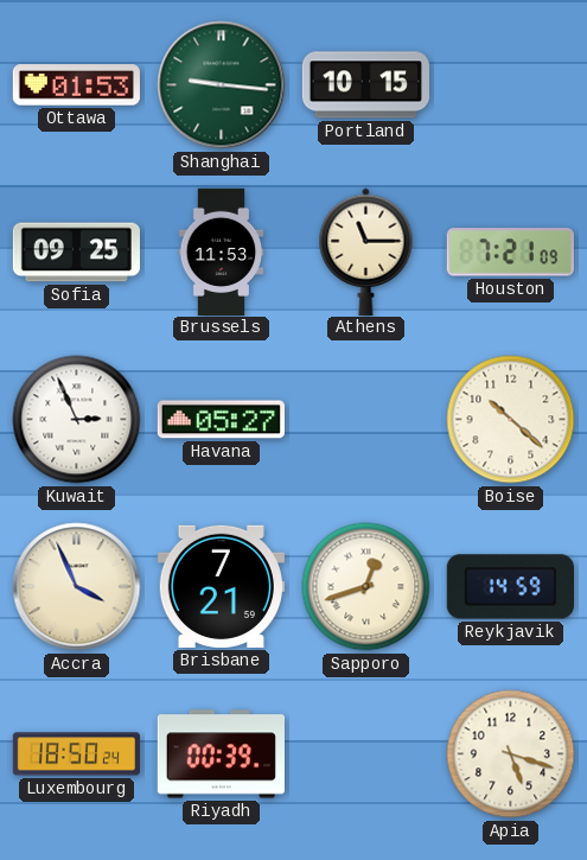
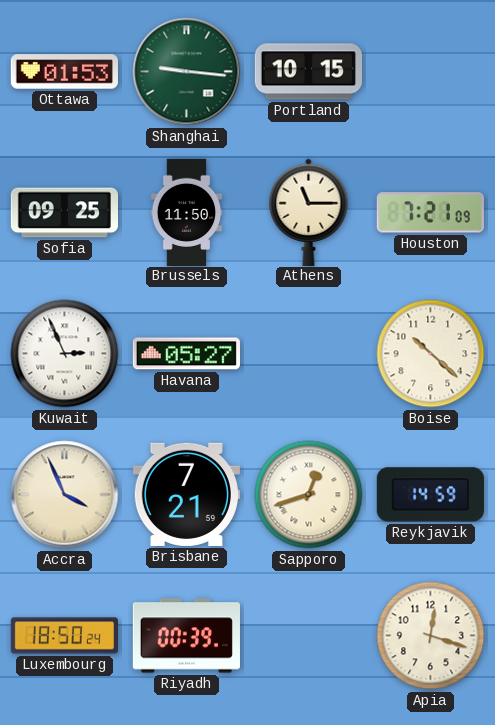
Brussels: 11:53 -> 11:50 (187, 212)
Apia: 5:18 -> 12:18 (431, 636)
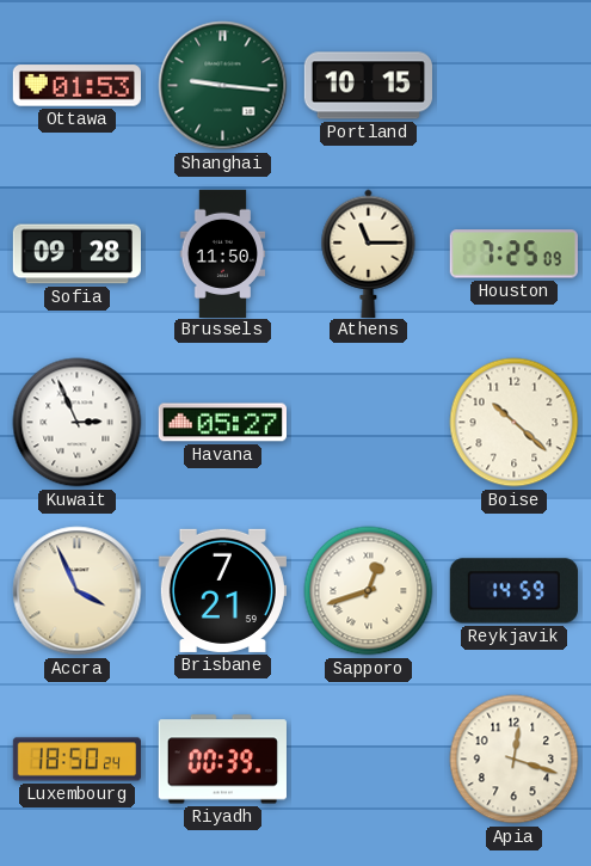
Sofia: 09:25 -> 09:28 (76, 254)
Houston: 7:21 -> 7:25 (513, 254)
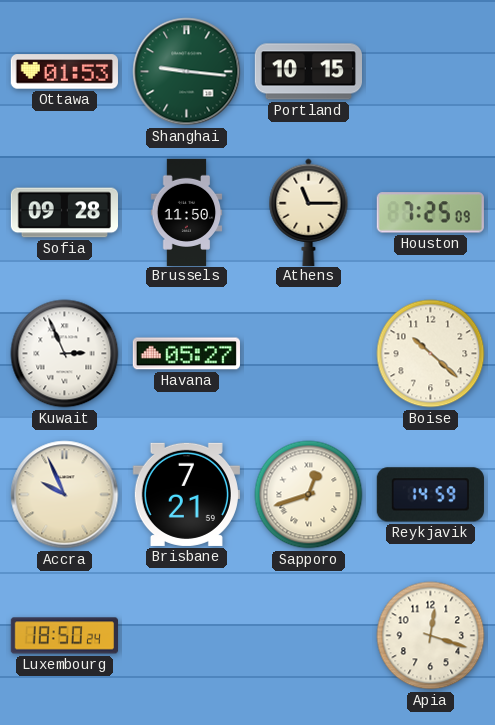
Accra: 3:56 -> 9:56 (65, 495)
Riyadh: 00:39 -> none (222, 760)
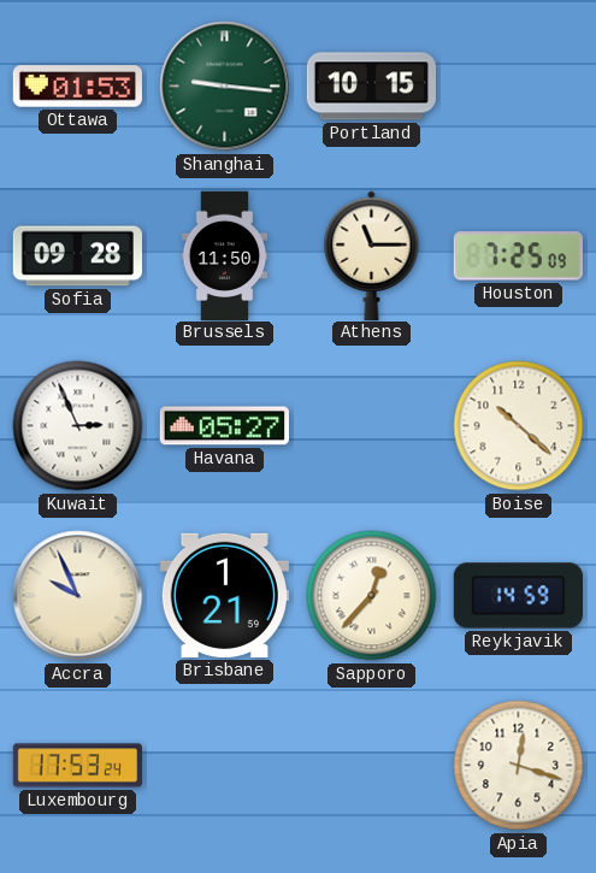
Brisbane: 7:21 -> 1:21 (224, 595)
Sapporo: 12:42 -> 12:37 (372, 596)
Luxembourg: 18:50 -> 17:53 (77, 766)
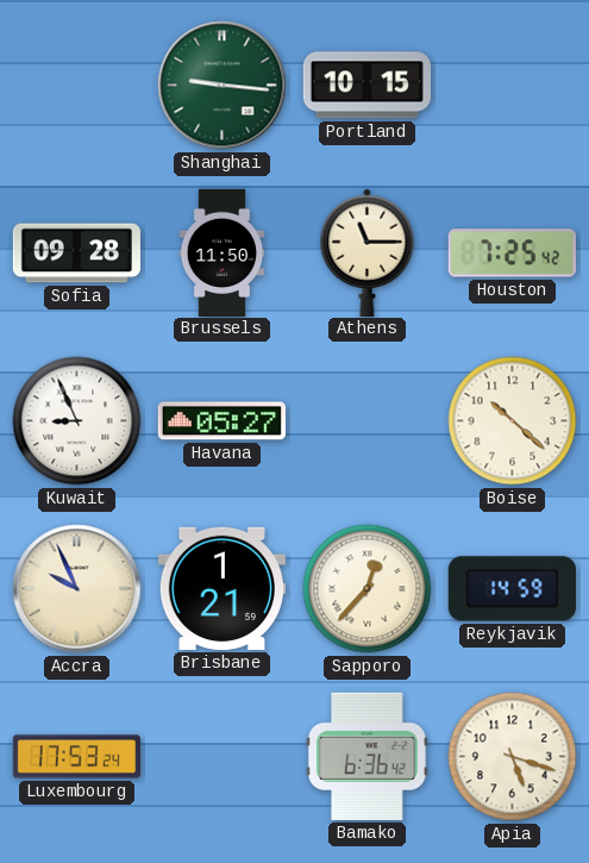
Ottawa: 01:53 -> none (77, 87)
Houston: 7:25:09 -> 7:25:42 (512, 254)
Kuwait: 2:56 -> 8:56 (77, 421)
Bamako: none -> 6:36 (366, 756)
Apia: 12:18 -> 5:18 (513, 757)
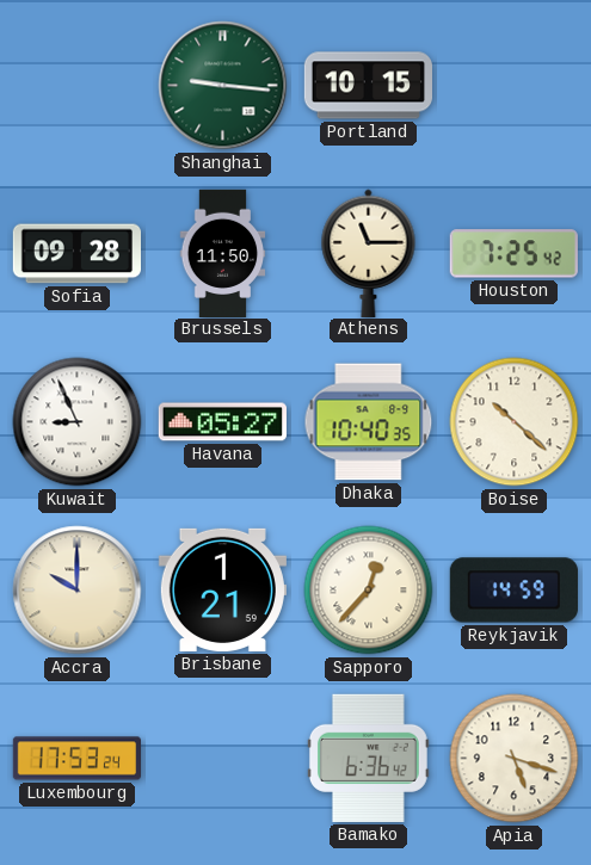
Dhaka: none -> 10:40 (369, 422)
Accra: 9:56 -> 10:00 (78, 591)
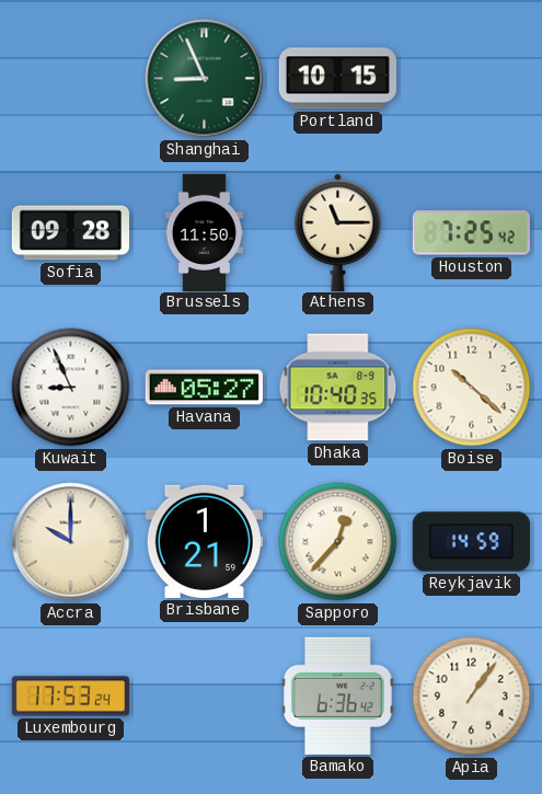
Shanghai: 9:16 -> 8:56 (205, 79)
Apia: 5:18 -> 1:06 (472, 697)
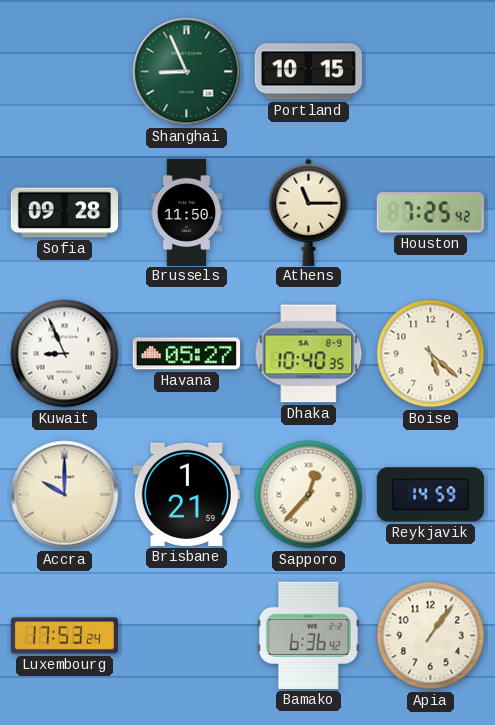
Boise: 10:22 -> 5:22 (431, 354)
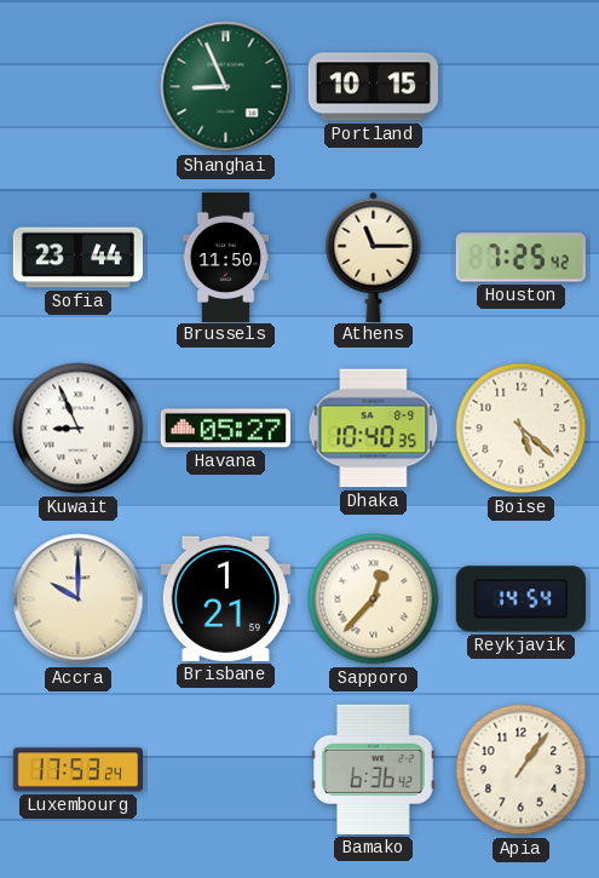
Sofia: 09:28 -> 23:44 (77, 258)
Reykjavik: 14:59 -> 14:54 (520, 599)
